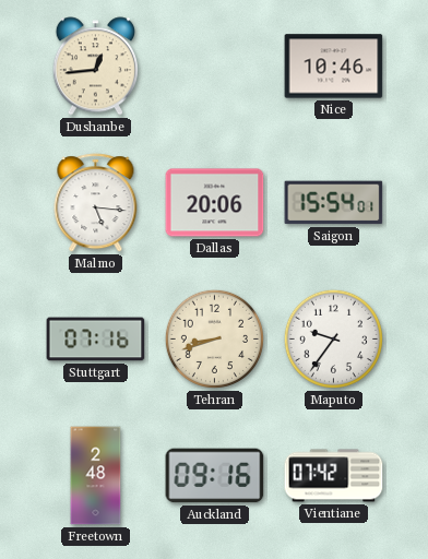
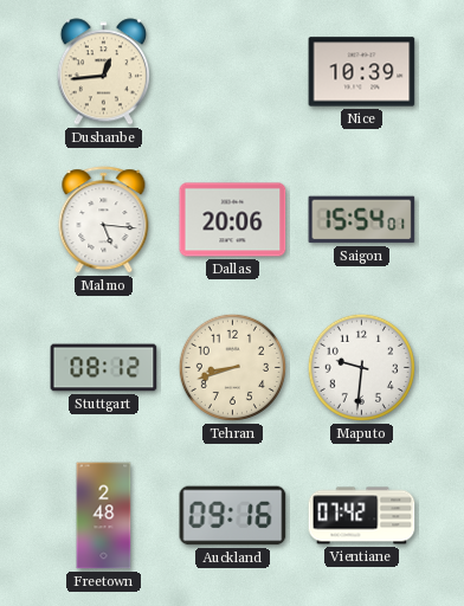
Nice: 10:46 -> 10:39 (362, 72)
Stuttgart: 07:16 -> 08:12 (104, 368)
Maputo: 9:36 -> 9:31 (361, 367)
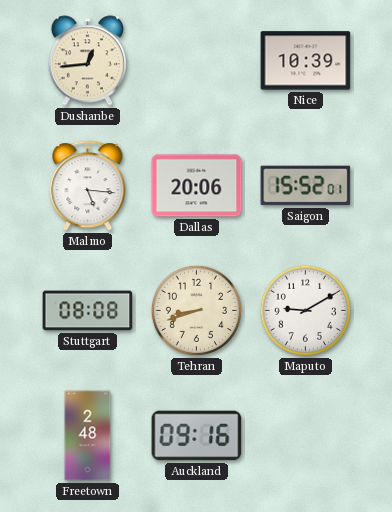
Saigon: 15:54 -> 15:52 (306, 186)
Stuttgart: 08:12 -> 08:08 (88, 311)
Maputo: 9:31 -> 9:10 (305, 310)
Vientiane: 07:42 -> none (362, 516)
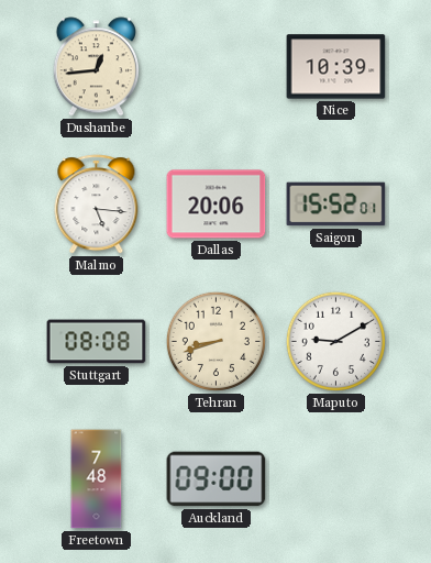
Freetown: 2:48 -> 7:48 (97, 479)
Auckland: 09:16 -> 09:00 (217, 479)
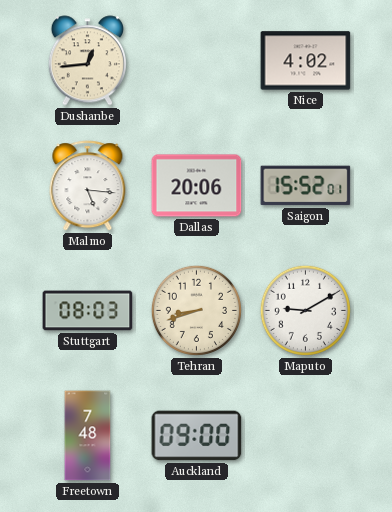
Nice: 10:39 -> 4:02 (306, 61)
Stuttgart: 08:08 -> 08:03 (88, 311)
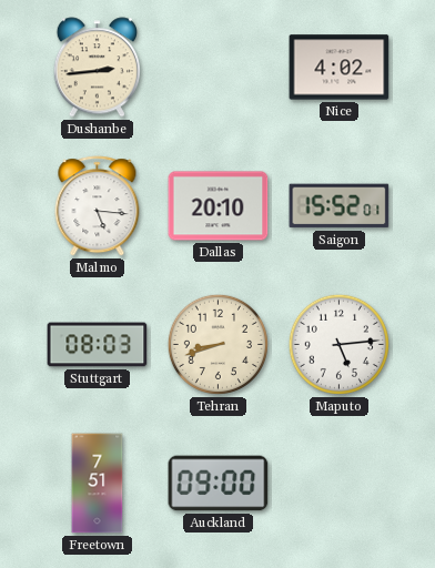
Dushanbe: 12:44 -> 2:44 (97, 68)
Dallas: 20:06 -> 20:10 (219, 206)
Maputo: 9:10 -> 5:14 (338, 344)
Freetown: 7:48 -> 7:51 (98, 484)
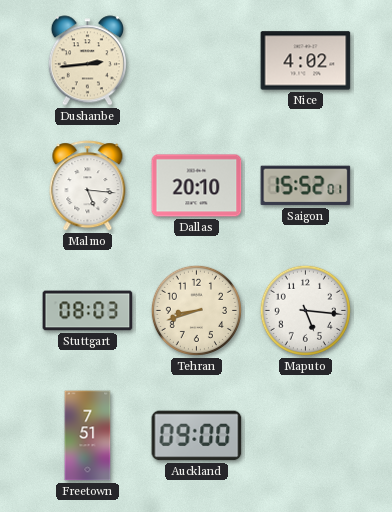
Maputo: 5:14 -> 5:16 (305, 310)
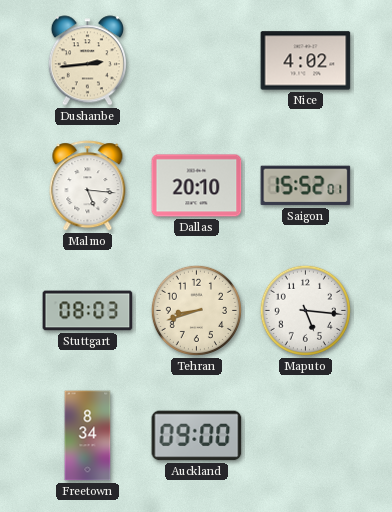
Freetown: 7:51 -> 8:34 (88, 436)
